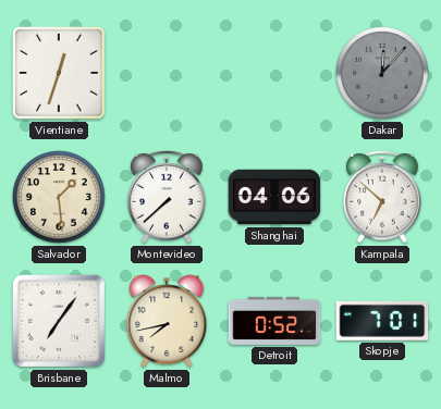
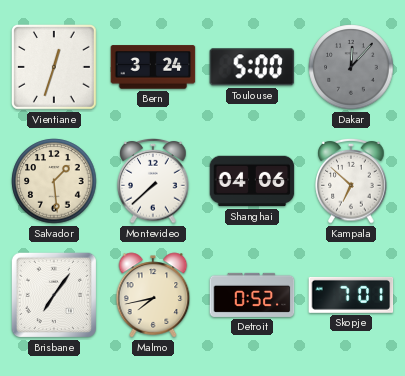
Bern: none -> 3:24 (153, 67)
Toulouse: none -> 5:00 (252, 67)
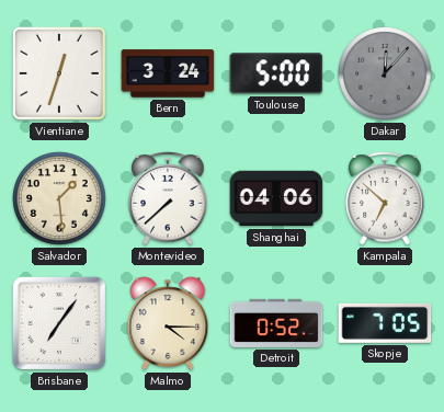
Malmo: 7:43 -> 4:15 (168, 323)
Skopje: 7:01 -> 7:05 (385, 323)
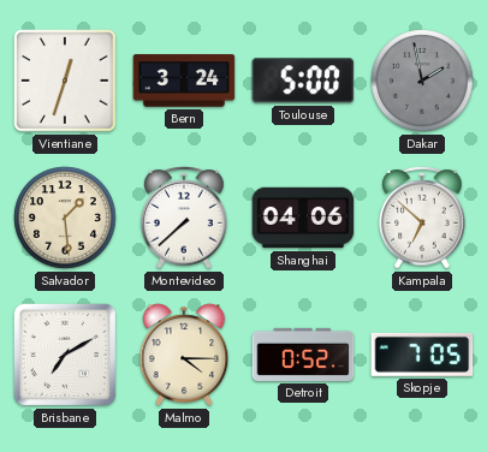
Dakar: 12:07 -> 1:58 (422, 81)
Brisbane: 7:06 -> 7:10 (65, 355)
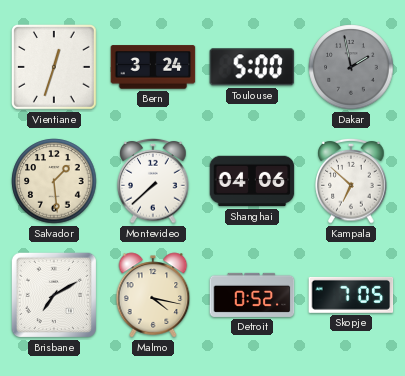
Malmo: 4:15 -> 4:17 (153, 295)
